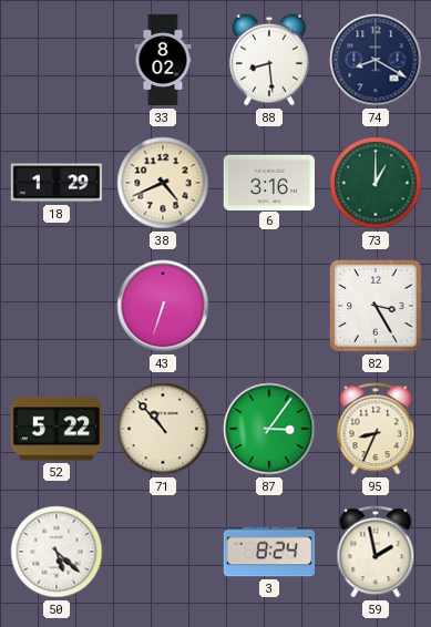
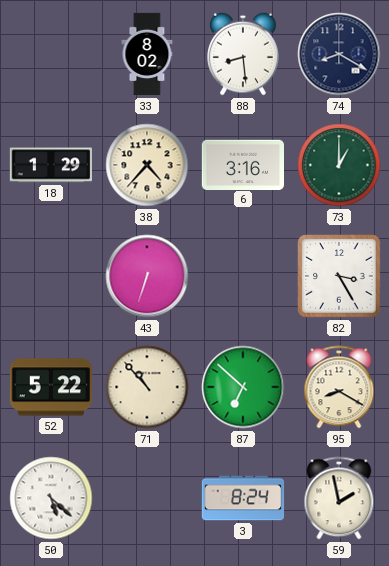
38: 4:41 -> 4:37 (147, 165)
87: 3:06 -> 6:52 (243, 387)
95: 8:34 -> 8:20 (339, 387)
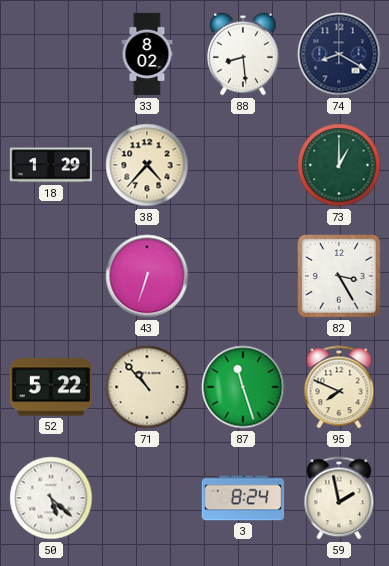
6: 3:16 -> none (242, 164)
87: 6:52 -> 11:27 (243, 387)
95: 8:20 -> 7:49 (339, 387)
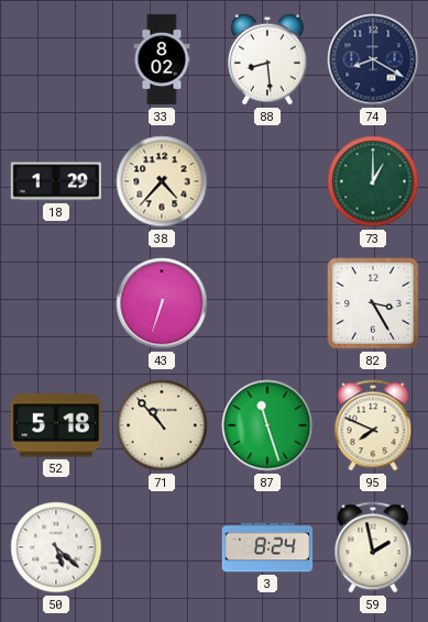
52: 5:22 -> 5:18 (55, 425)
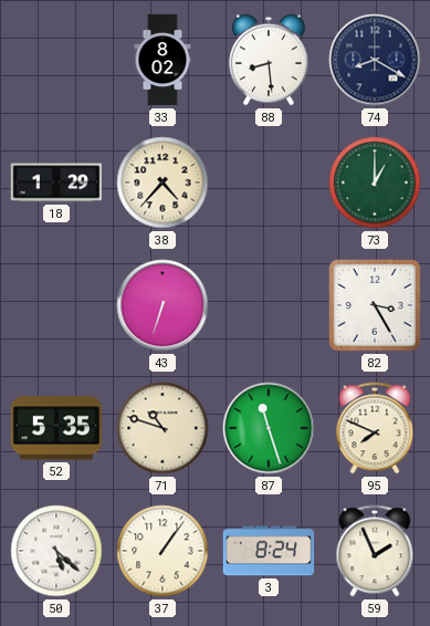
52: 5:18 -> 5:35 (55, 428)
71: 10:53 -> 10:48 (162, 428)
37: none -> 1:06 (162, 551)
59: 1:58 -> 1:56 (375, 551)
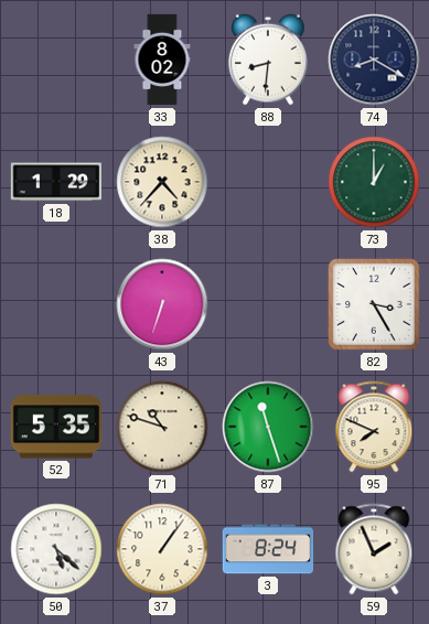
88: 8:29 -> 8:31 (268, 60)
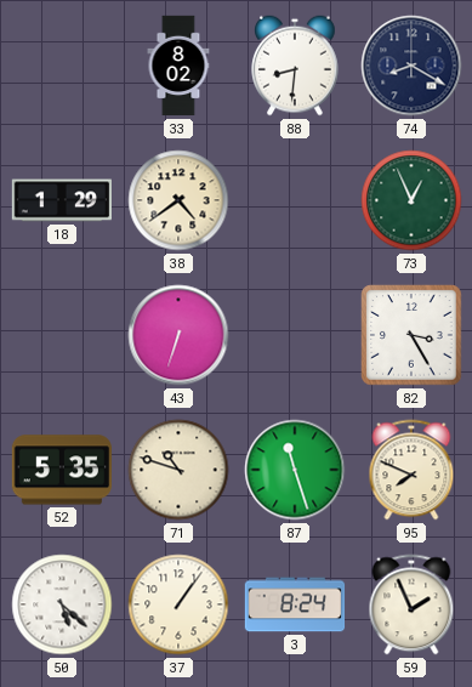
38: 4:37 -> 4:39 (178, 200)
73: 1:00 -> 12:56 (411, 200)
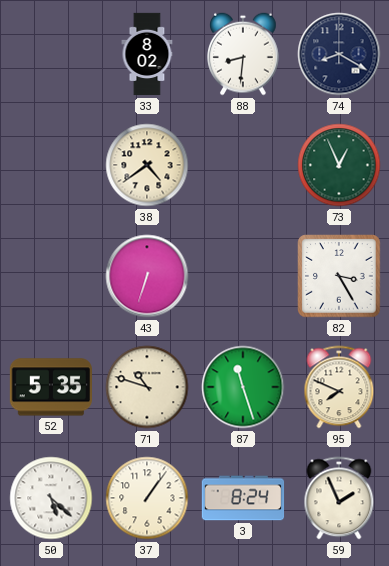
18: 1:29 -> none (61, 200)
